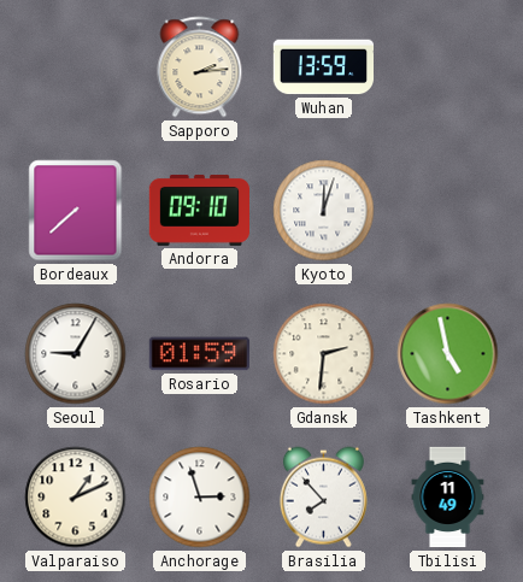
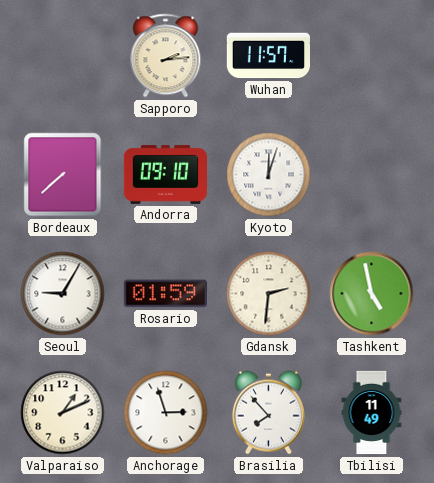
Wuhan: 13:59 -> 11:57 (268, 56)
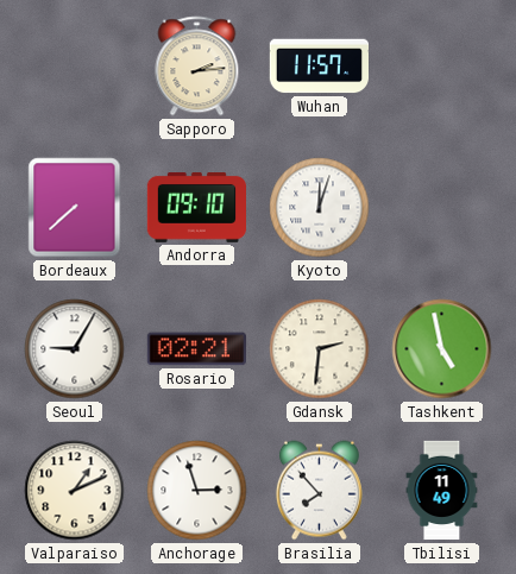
Rosario: 01:59 -> 02:21 (196, 349)
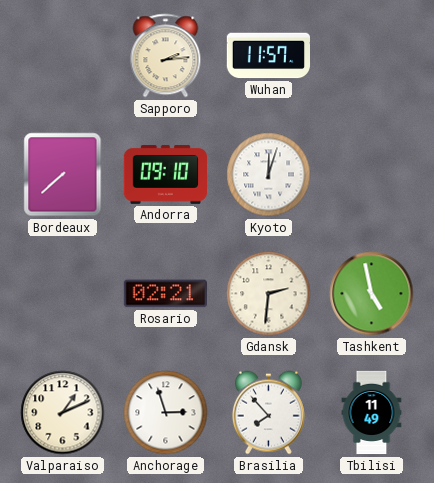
Seoul: 9:05 -> none (75, 349)
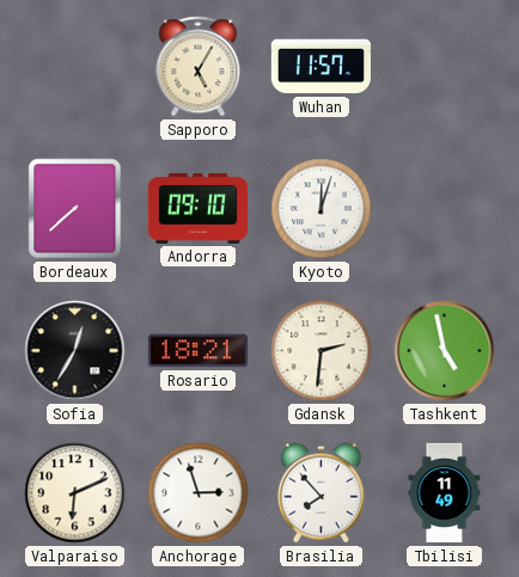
Sapporo: 2:14 -> 5:05 (199, 67)
Sofia: none -> 12:35 (75, 351)
Rosario: 02:21 -> 18:21 (197, 351)
Valparaiso: 1:11 -> 6:11 (75, 493)
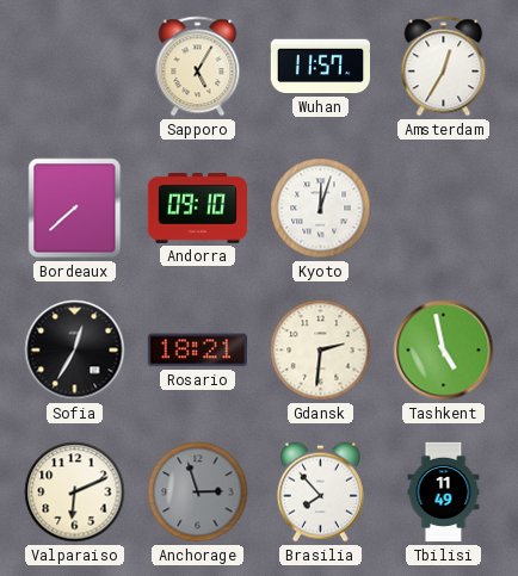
Amsterdam: none -> 12:35 (444, 67)
Anchorage dial: white -> grey (198, 493)
